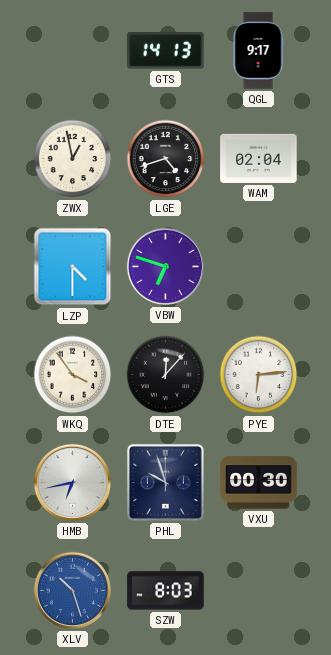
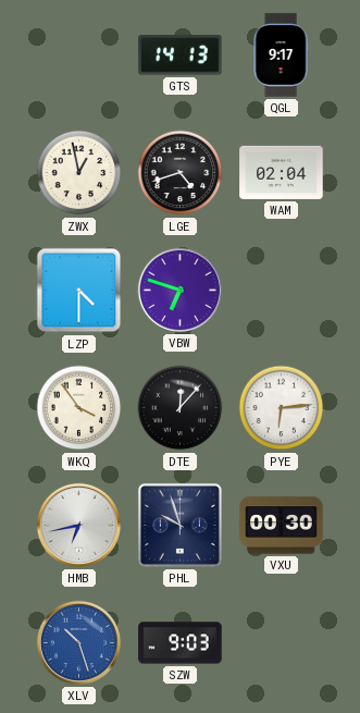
SZW: 8:03 -> 9:03 (181, 643)
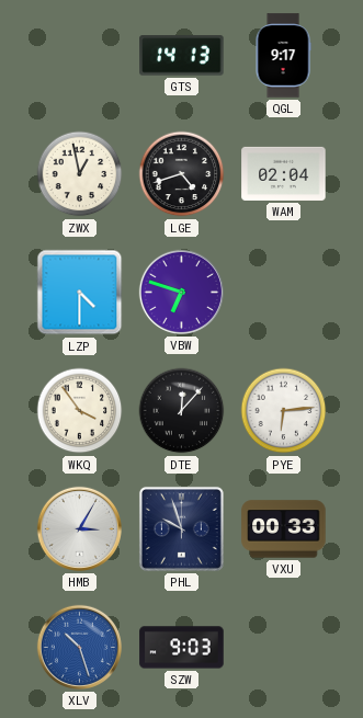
HMB: 6:43 -> 3:05 (79, 528)
VXU: 00:30 -> 00:33 (284, 529)
